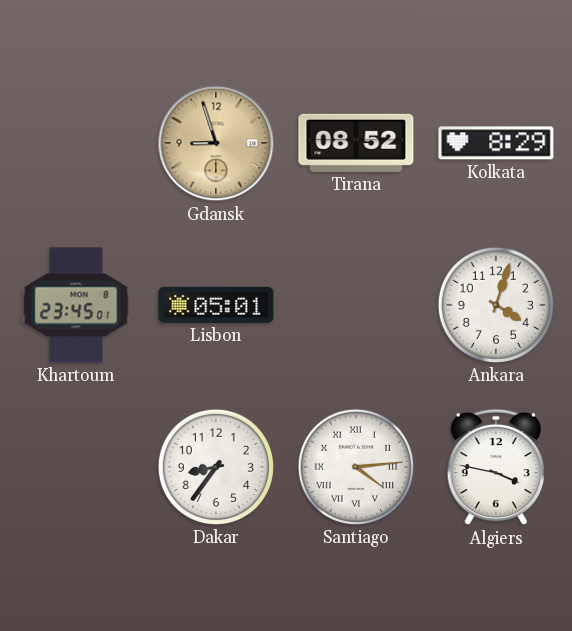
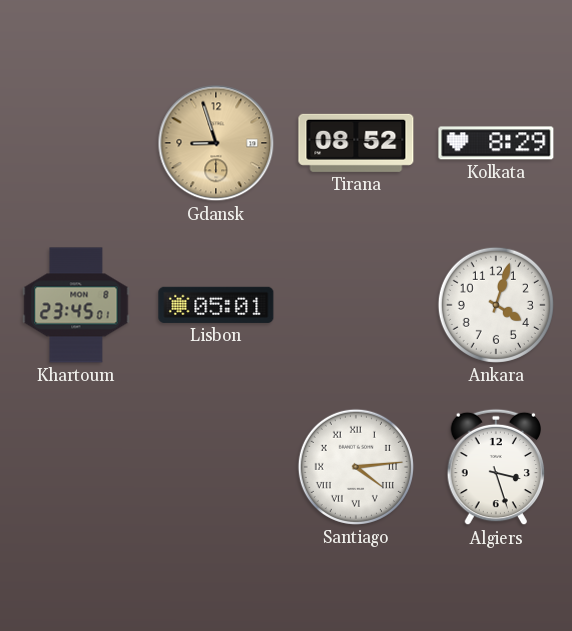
Dakar: 8:36 -> none (216, 467)
Algiers: 3:47 -> 3:27 (496, 467)
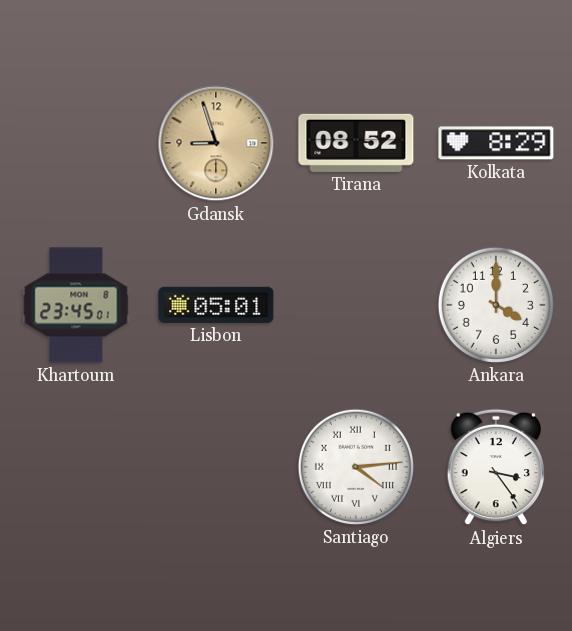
Ankara: 4:03 -> 4:00 (496, 305)
Algiers: 3:27 -> 3:24 (496, 467)
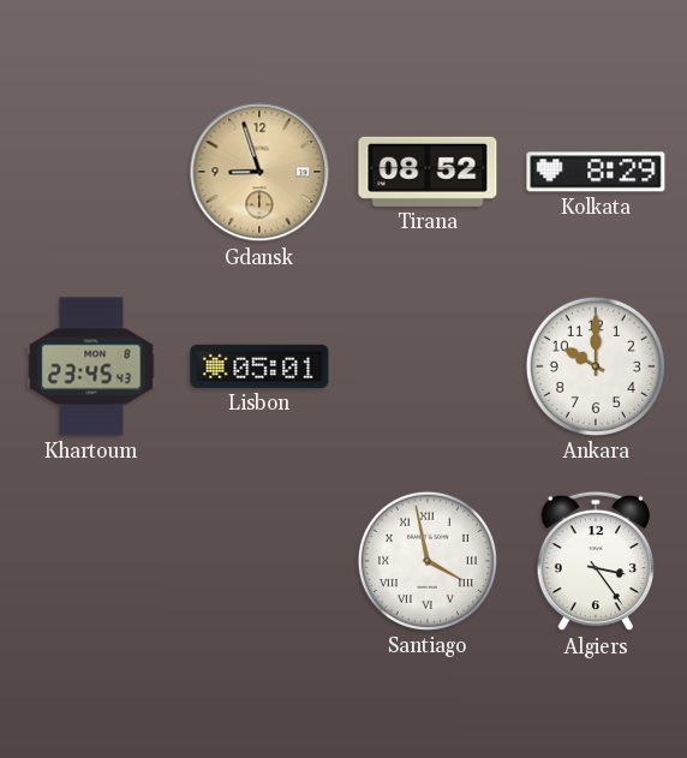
Khartoum: 23:45:01 -> 23:45:43 (91, 366)
Ankara: 4:00 -> 10:00 (596, 366)
Santiago: 4:14 -> 3:58 (428, 561)
